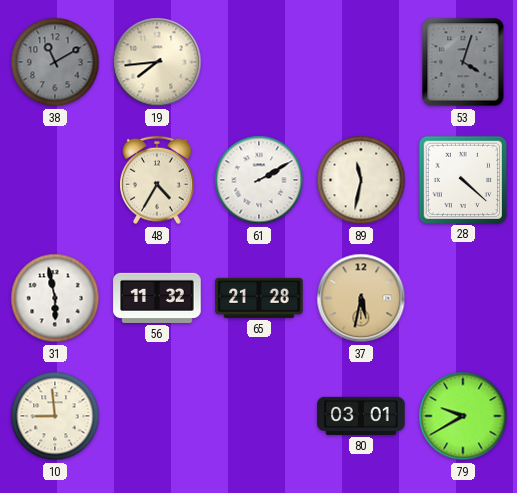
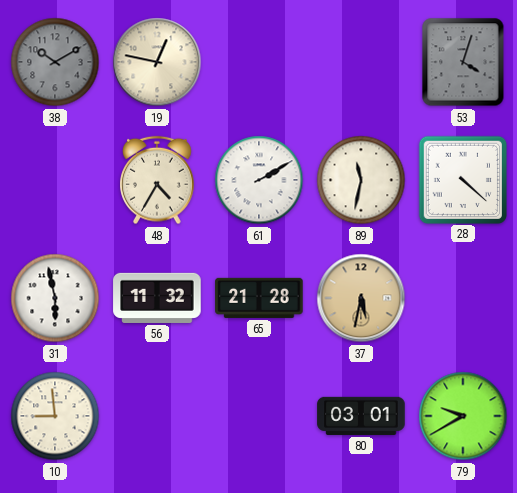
38: 11:10 -> 10:10 (55, 62)
19: 7:44 -> 12:47 (157, 62)
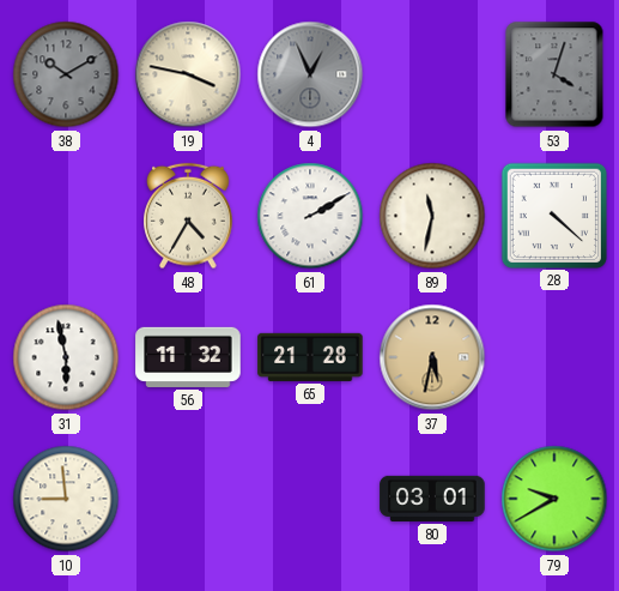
19: 12:47 -> 3:47 (188, 74)
4: none -> 12:56 (310, 74)
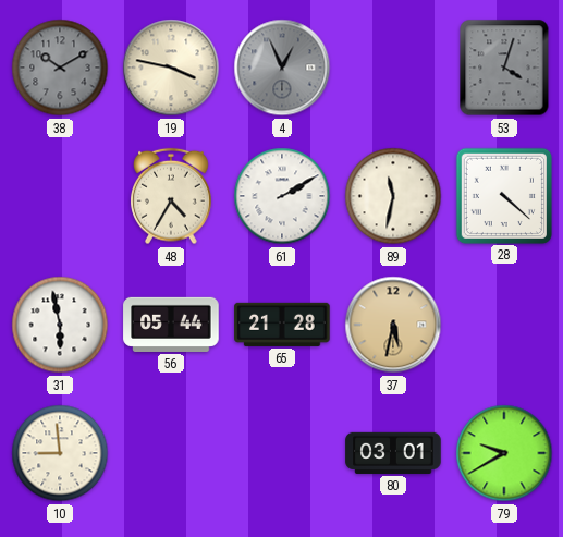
56: 11:32 -> 05:44 (171, 325)
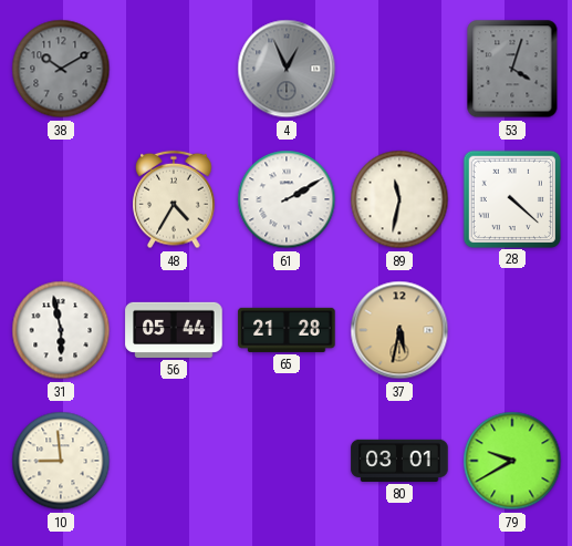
19: 3:47 -> none (171, 68)
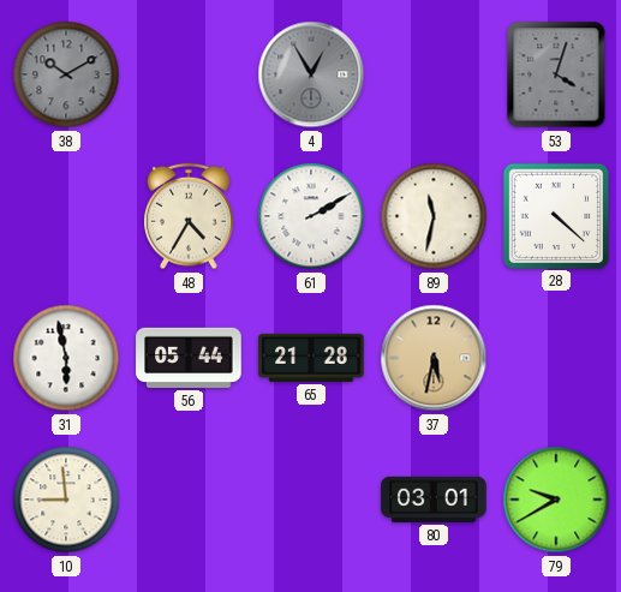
4: 12:56 -> 12:55 (311, 74)
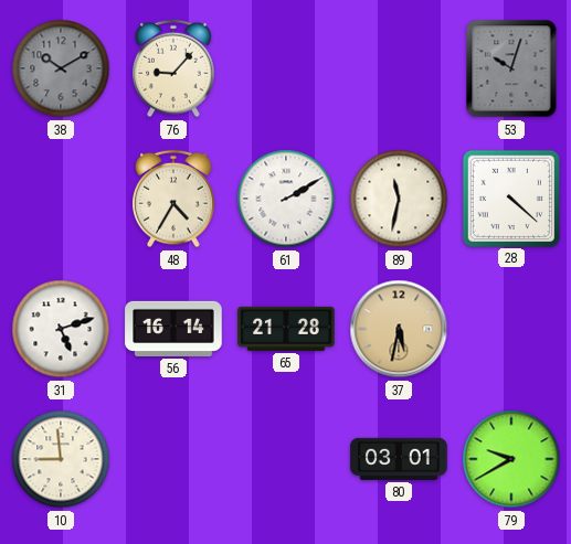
76: none -> 9:07 (175, 68)
4: 12:55 -> none (311, 74)
53: 4:03 -> 10:03 (511, 68)
31: 5:58 -> 5:12 (61, 329)
56: 05:44 -> 16:14 (173, 329)
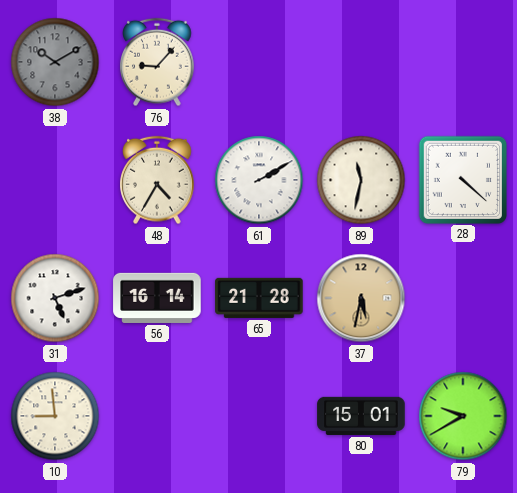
53: 10:03 -> none (511, 68)
80: 03:01 -> 15:01 (361, 416)
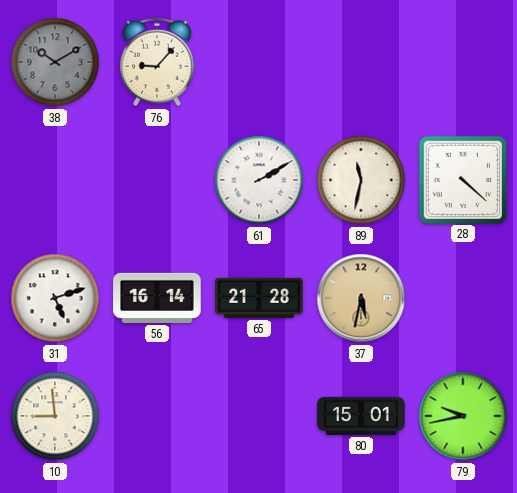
48: 4:35 -> none (158, 180)
79: 9:40 -> 9:43 (463, 416)
